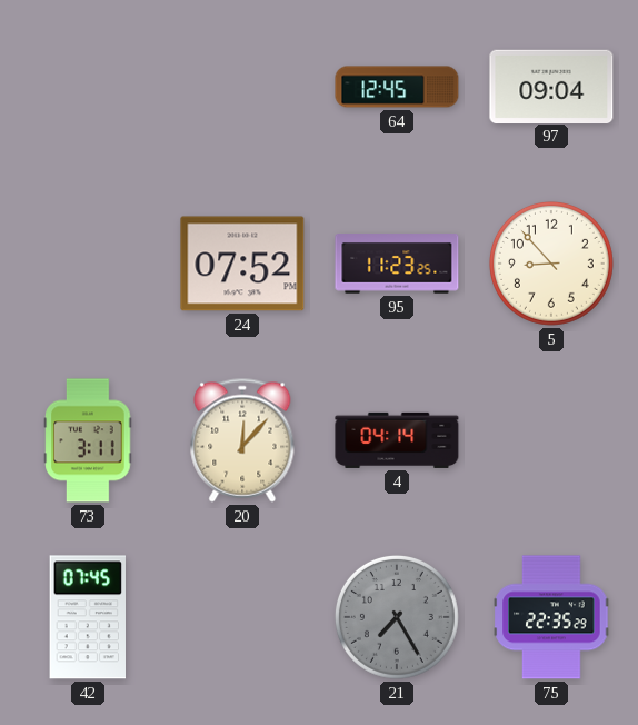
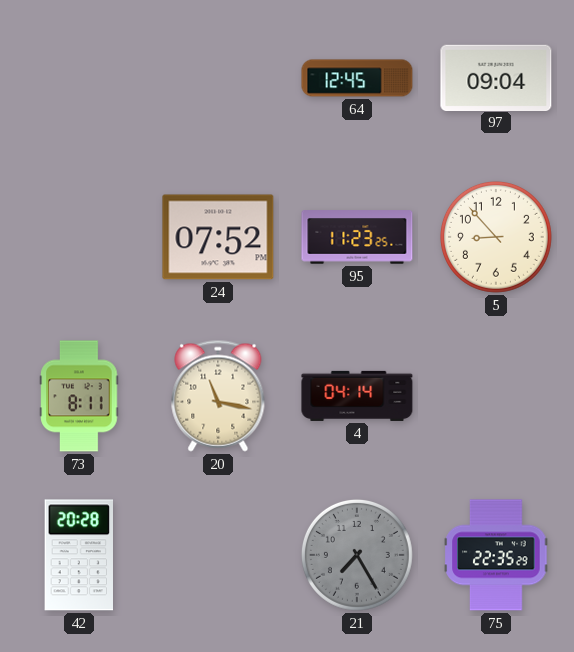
73: 3:11 -> 8:11 (79, 396)
20: 12:07 -> 11:17 (218, 396)
42: 07:45 -> 20:28 (79, 555)
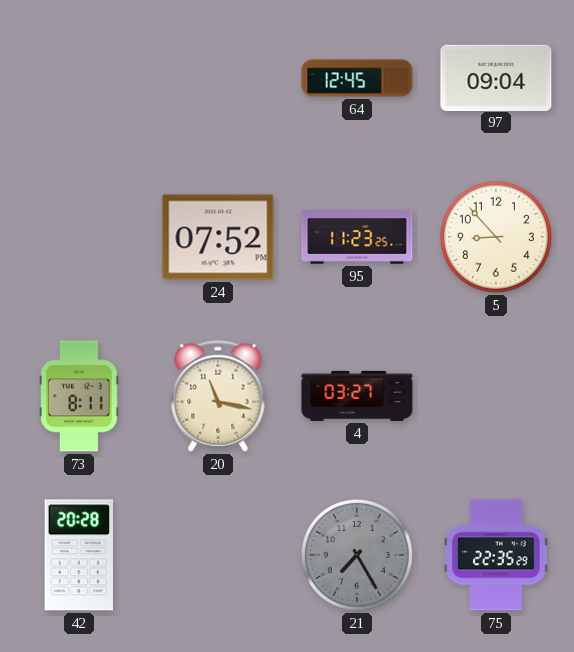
4: 04:14 -> 03:27 (357, 396)
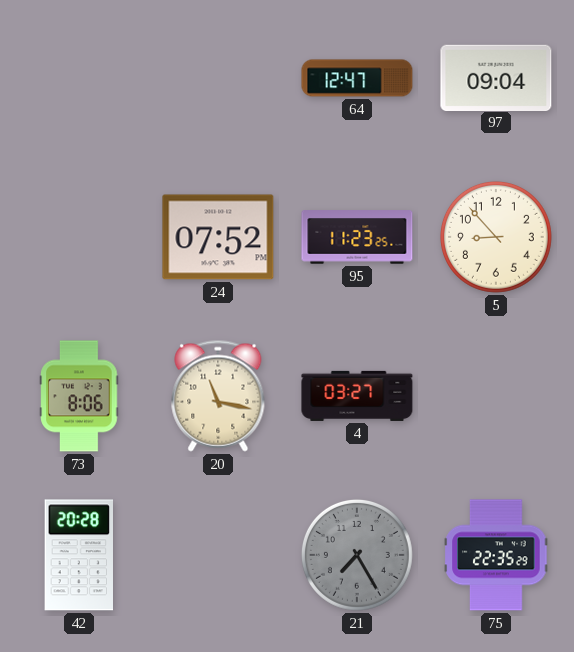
64: 12:45 -> 12:47 (357, 78)
73: 8:11 -> 8:06 (79, 396)
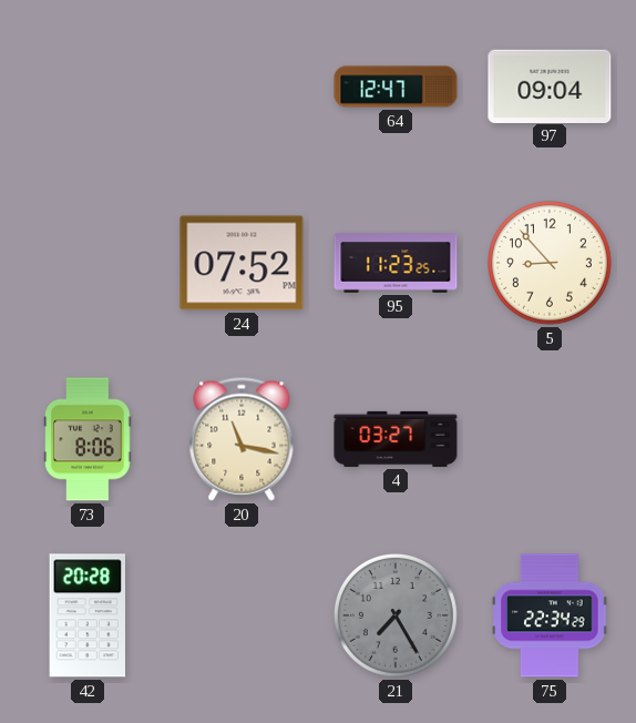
75: 22:35 -> 22:34 (550, 615)
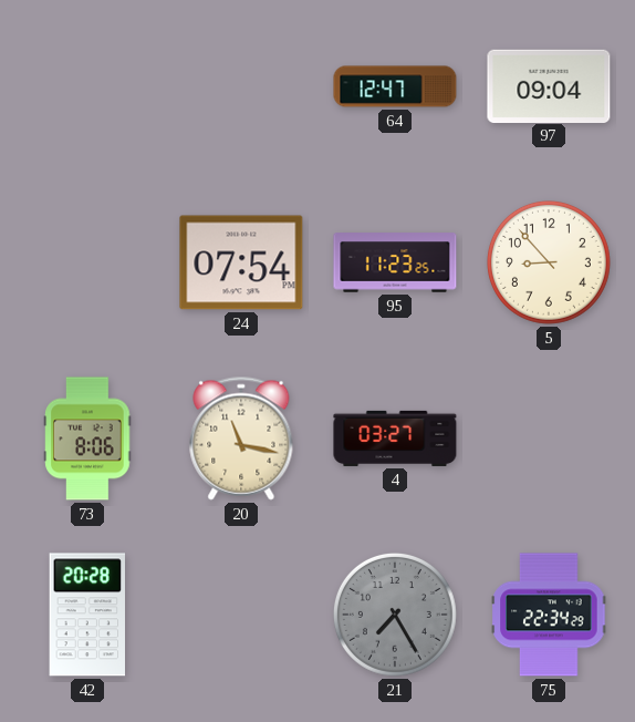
24: 07:52 -> 07:54 (241, 262)
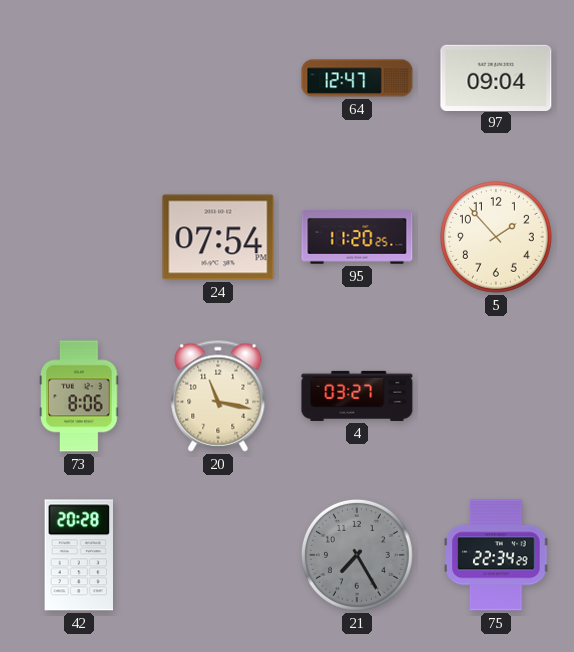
95: 11:23 -> 11:20 (357, 237)
5: 8:53 -> 1:53 (496, 237)
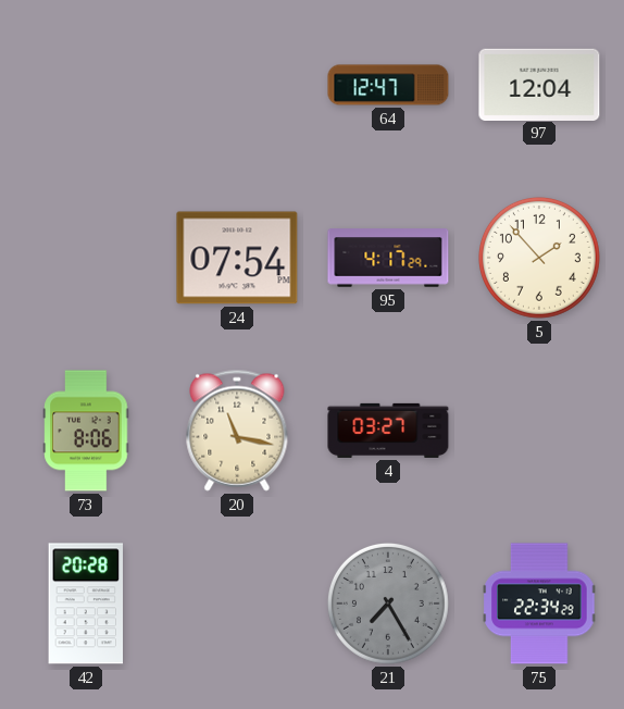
97: 09:04 -> 12:04 (539, 84)
95: 11:20 -> 4:17 (388, 258)
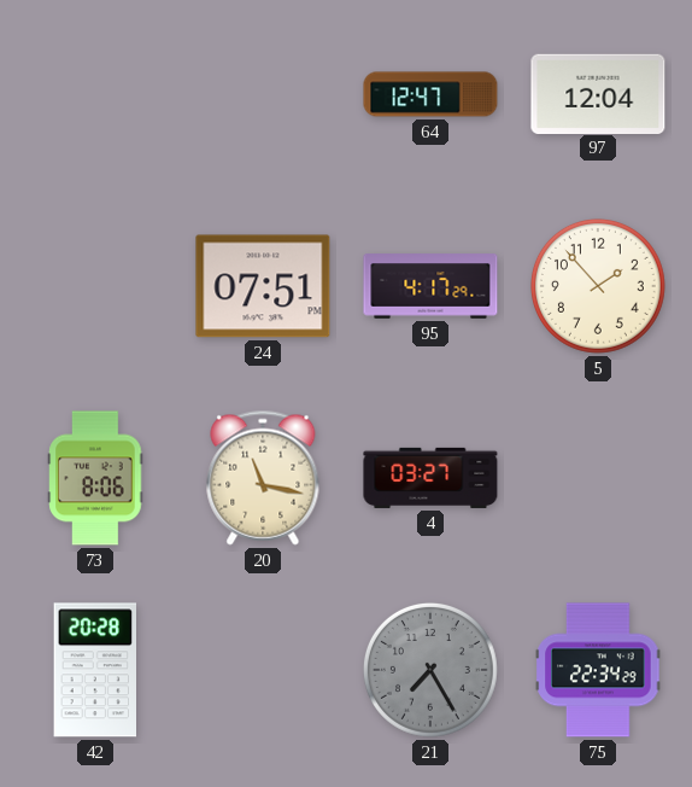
24: 07:54 -> 07:51 (263, 286)
